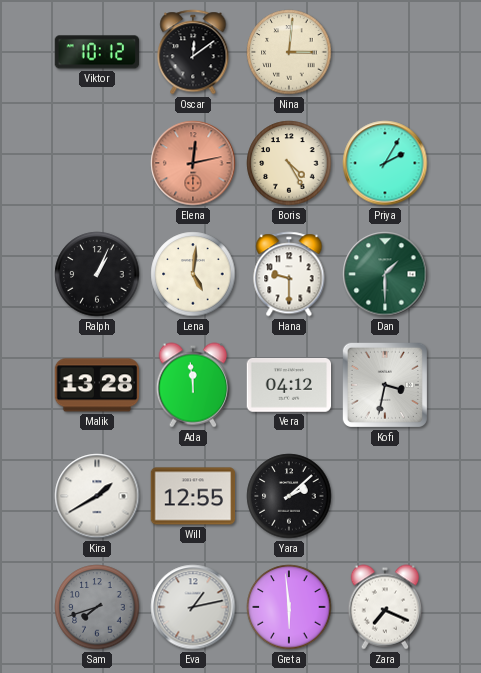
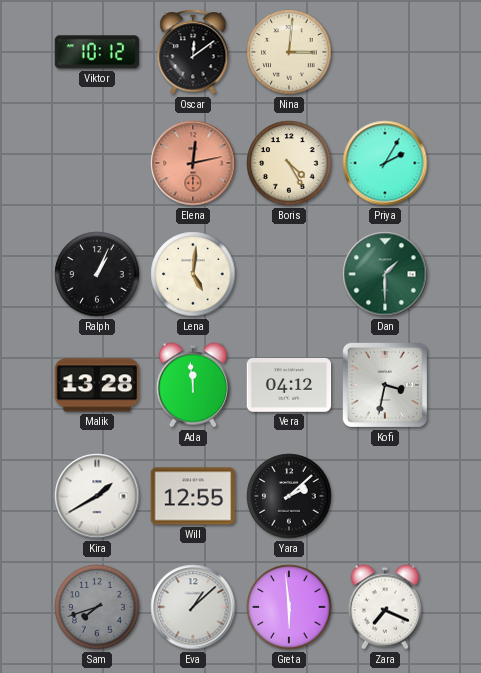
Hana: 9:30 -> none (289, 274)
Eva: 1:13 -> 1:08 (193, 607)
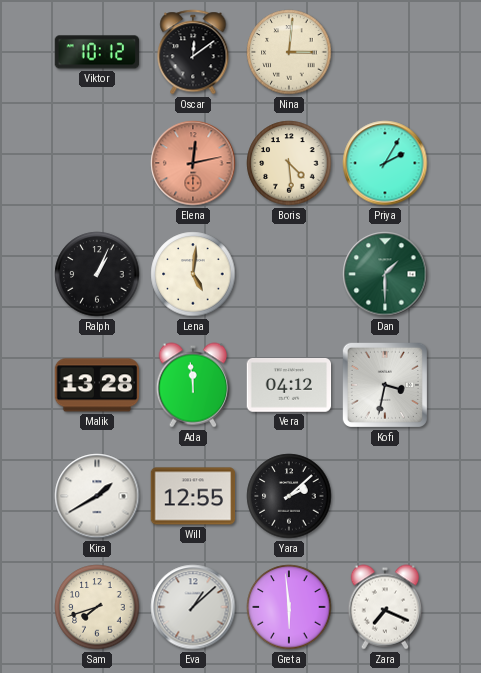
Boris: 4:25 -> 4:29 (289, 163)
Sam dial: grey -> cream (97, 607)
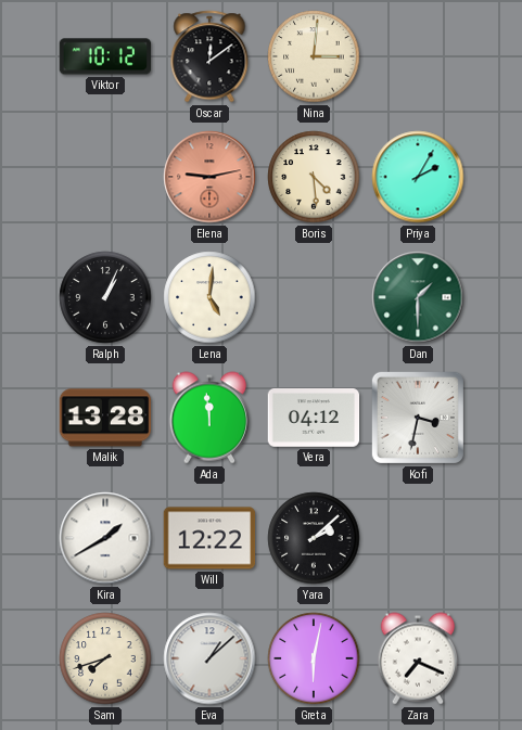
Elena: 12:13 -> 9:13 (209, 177)
Will: 12:55 -> 12:22 (209, 538)
Greta: 5:59 -> 6:02 (314, 658)
